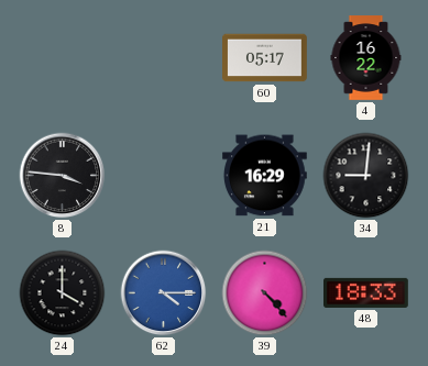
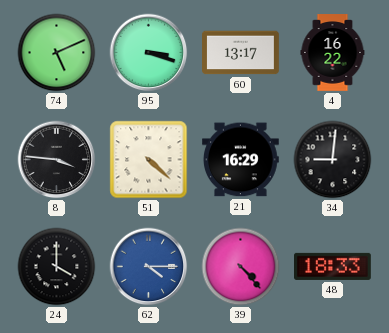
74: none -> 5:11 (57, 53)
95: none -> 3:18 (149, 53)
60: 05:17 -> 13:17 (241, 53)
51: none -> 4:22 (149, 160)
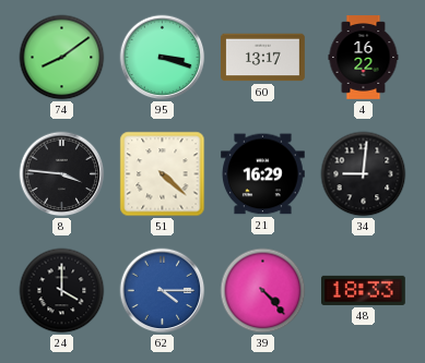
74: 5:11 -> 8:09 (62, 58)
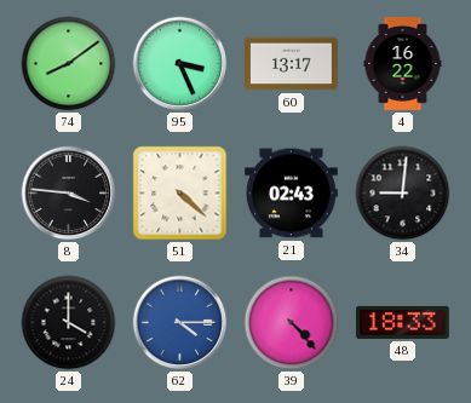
95: 3:18 -> 3:26 (180, 64)
21: 16:29 -> 02:43 (292, 194)
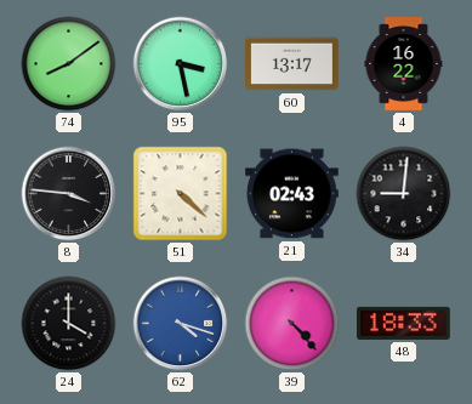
95: 3:26 -> 3:28 (181, 64)
62: 4:15 -> 4:18 (181, 324)
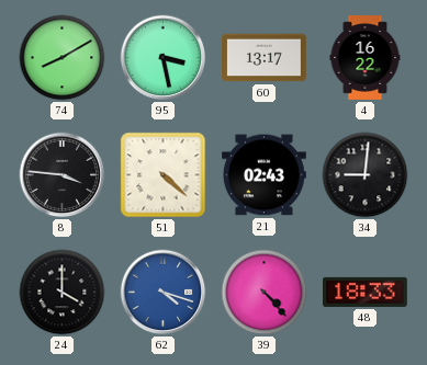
74: 8:09 -> 8:10 (63, 58)
